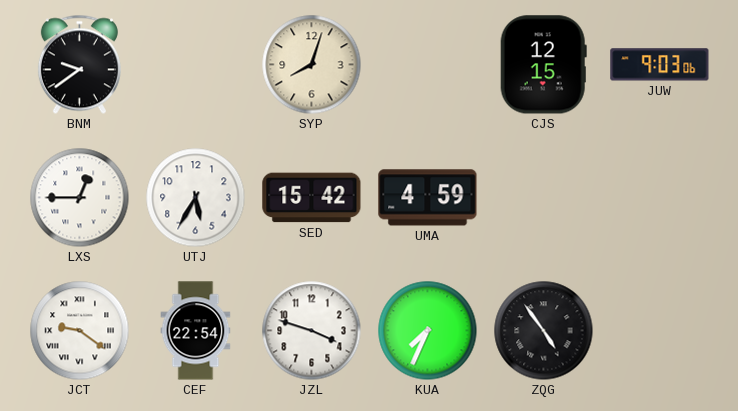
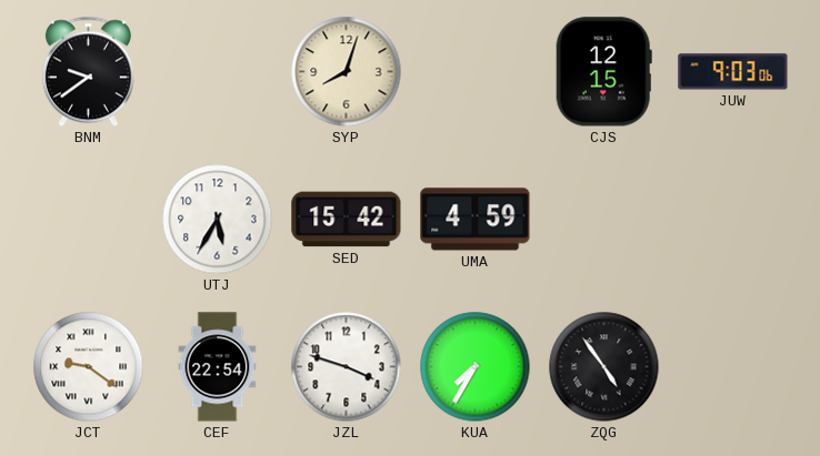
LXS: 12:45 -> none (80, 198)
KUA: 7:34 -> 7:35 (476, 367)
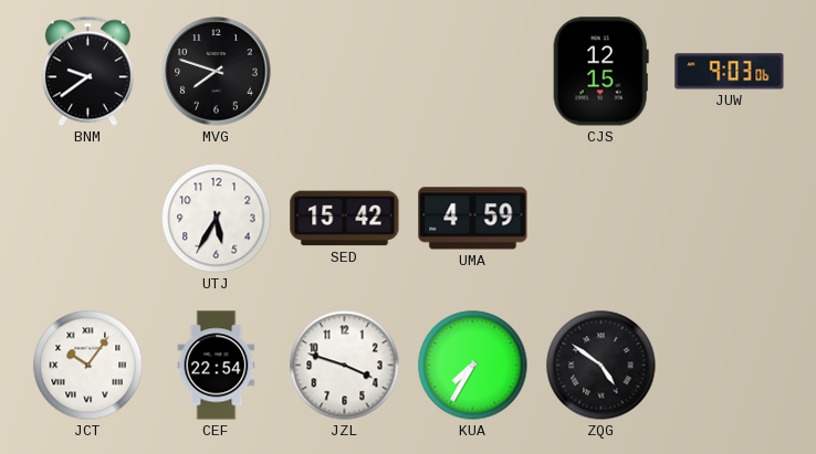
MVG: none -> 7:48 (217, 72)
SYP: 8:03 -> none (347, 72)
JCT: 9:21 -> 10:06 (88, 366)
ZQG: 4:54 -> 4:51 (601, 366)
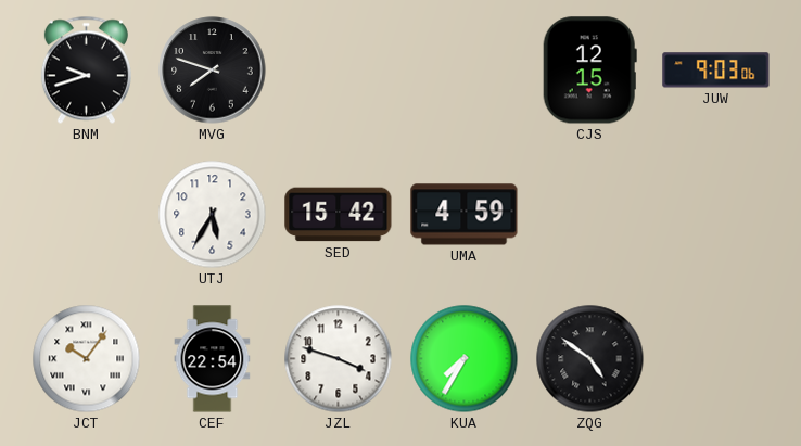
BNM: 9:39 -> 9:42 (86, 71)
